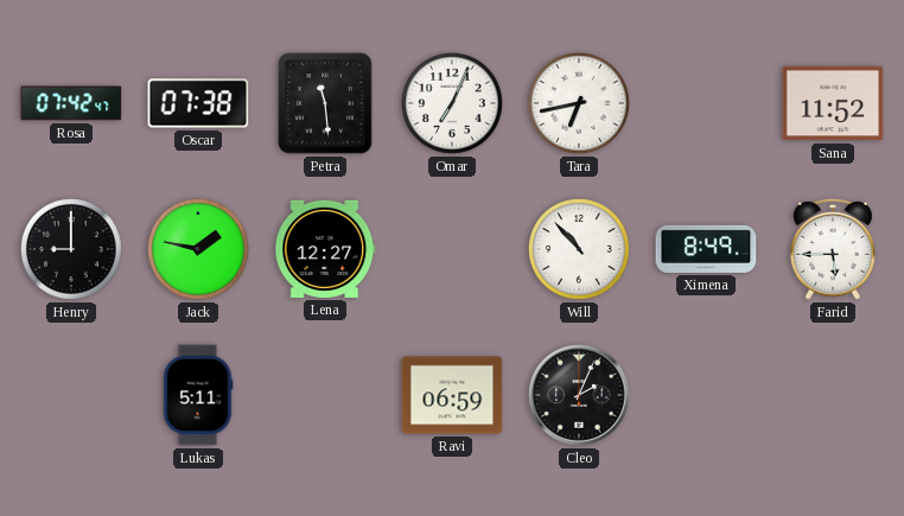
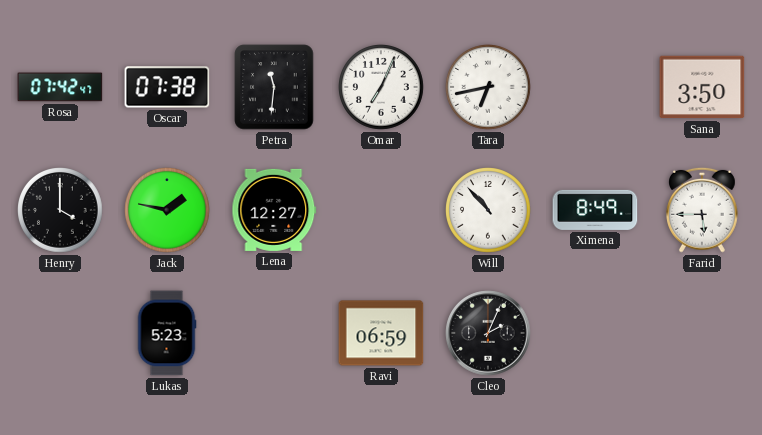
Petra: 11:29 -> 11:31 (274, 87)
Sana: 11:52 -> 3:50 (702, 87)
Henry: 9:00 -> 4:00 (61, 211)
Lukas: 5:11 -> 5:23 (167, 333)
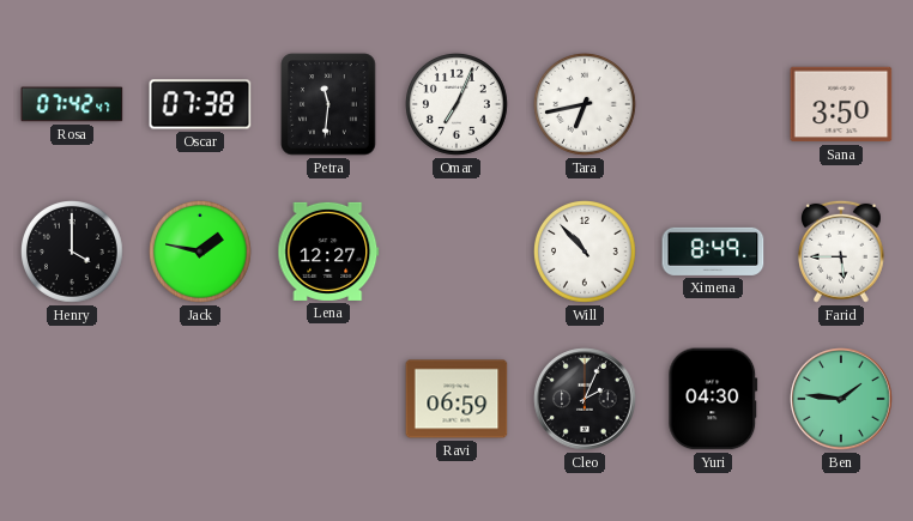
Lukas: 5:23 -> none (167, 333)
Yuri: none -> 04:30 (713, 399)
Ben: none -> 1:46 (841, 399)
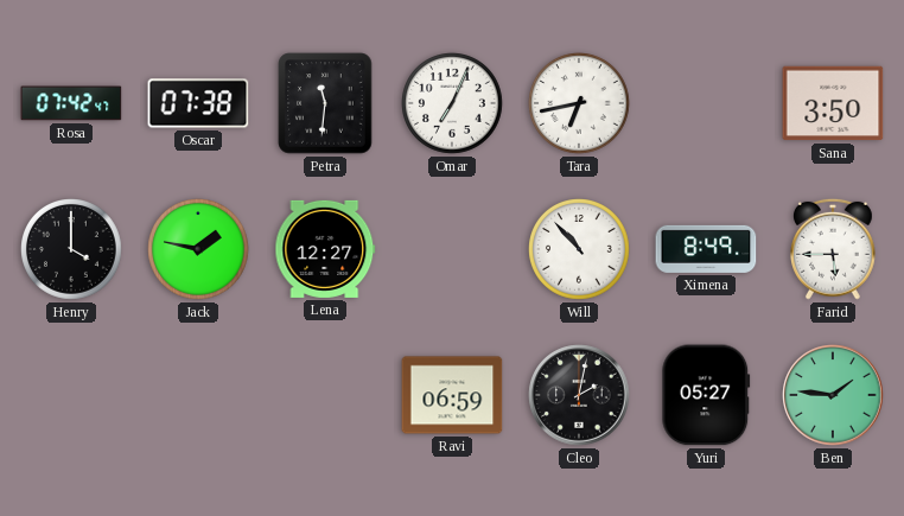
Cleo: 2:04 -> 2:02 (579, 395)
Yuri: 04:30 -> 05:27 (706, 395)
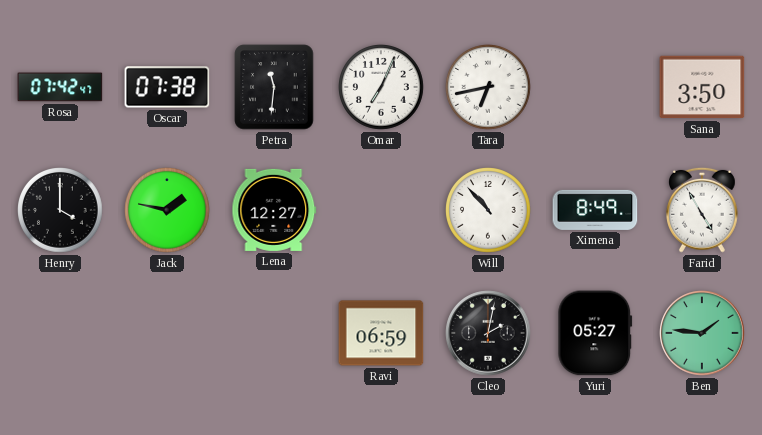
Farid: 5:45 -> 4:55 (703, 210)
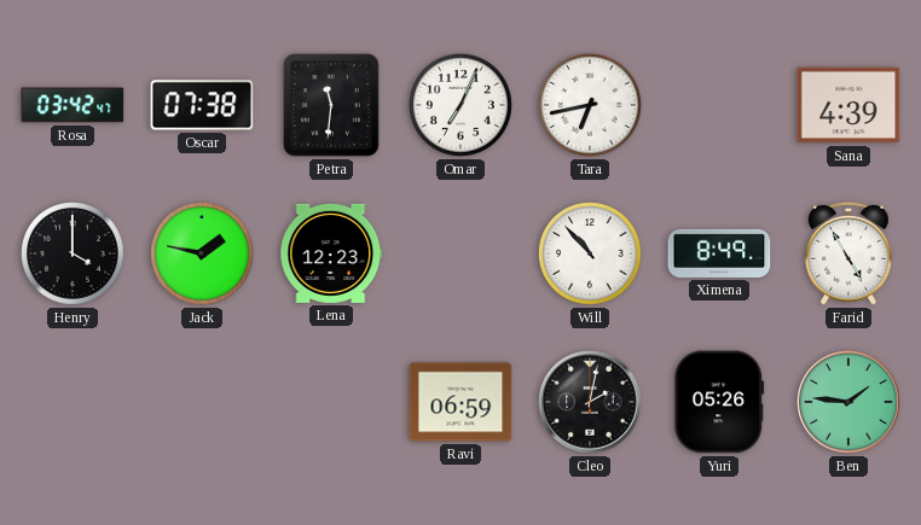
Rosa: 07:42 -> 03:42 (73, 105)
Sana: 3:50 -> 4:39 (848, 105)
Lena: 12:27 -> 12:23 (331, 253)
Yuri: 05:27 -> 05:26 (719, 402)
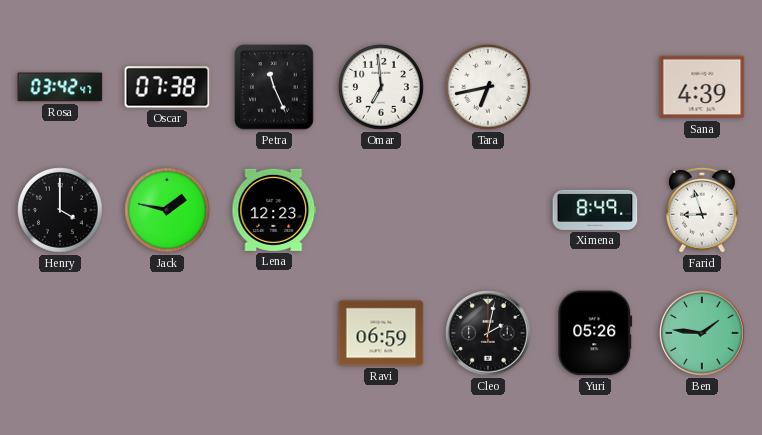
Petra: 11:31 -> 11:26 (274, 87)
Omar: 7:04 -> 6:59 (382, 88)
Will: 10:53 -> none (591, 255)
Farid: 4:55 -> 8:57 (703, 210)
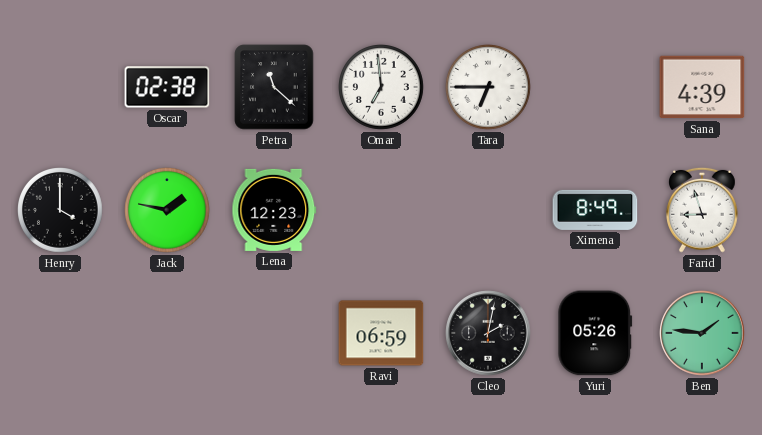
Rosa: 03:42 -> none (60, 87)
Oscar: 07:38 -> 02:38 (167, 87)
Petra: 11:26 -> 11:22 (274, 87)
Tara: 6:43 -> 6:45 (489, 88)
